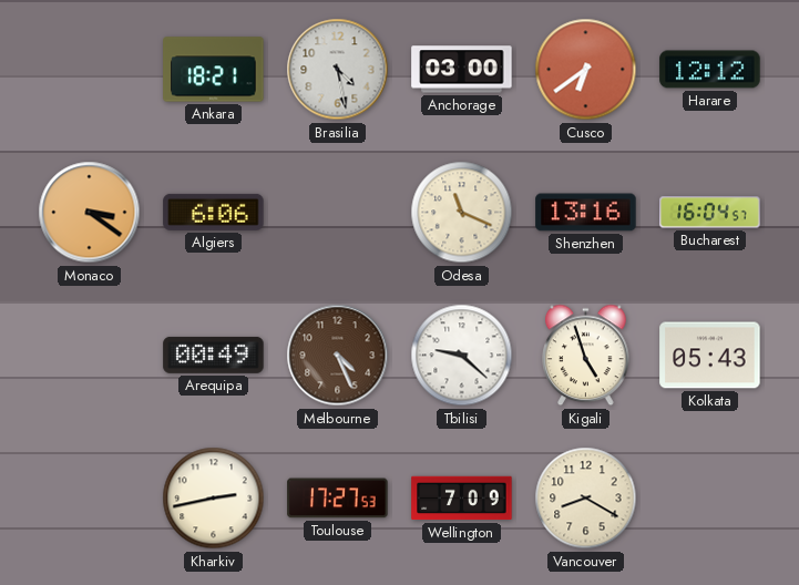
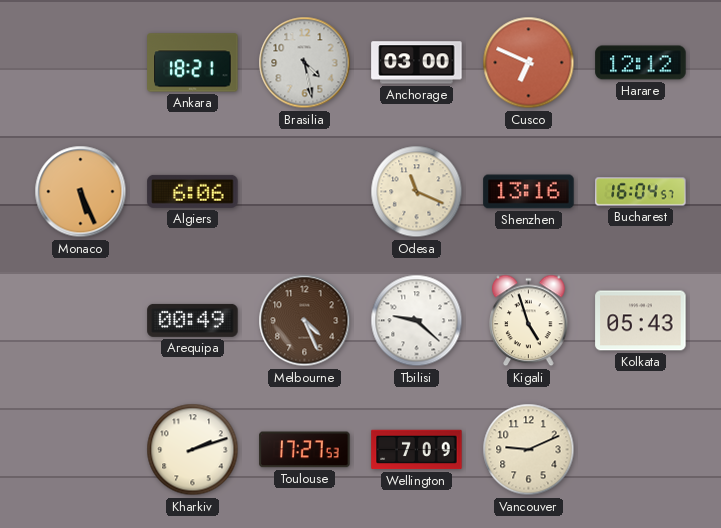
Cusco: 6:39 -> 6:49 (529, 63)
Monaco: 3:21 -> 5:26 (81, 192)
Kharkiv: 2:43 -> 2:12 (193, 450)
Vancouver: 8:20 -> 9:11 (529, 450)
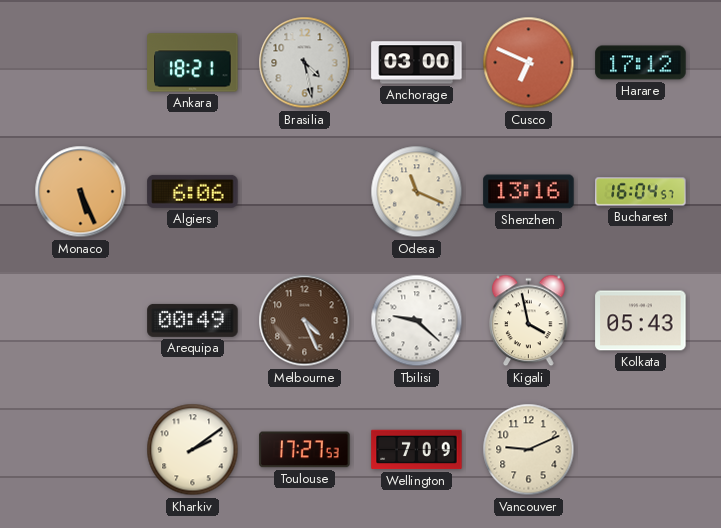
Harare: 12:12 -> 17:12 (641, 63)
Kigali: 4:57 -> 3:58 (529, 321)
Kharkiv: 2:12 -> 2:09 (193, 450)
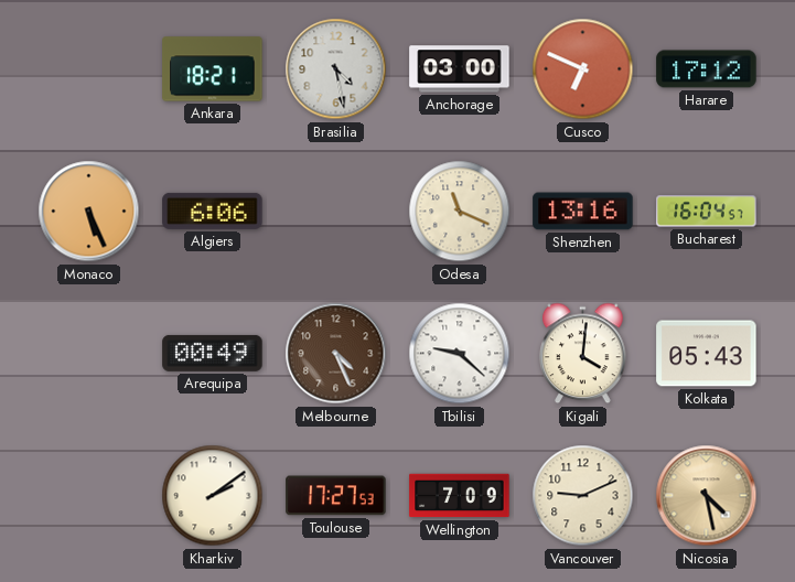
Kigali: 3:58 -> 4:01 (583, 354)
Nicosia: none -> 4:28 (707, 496)
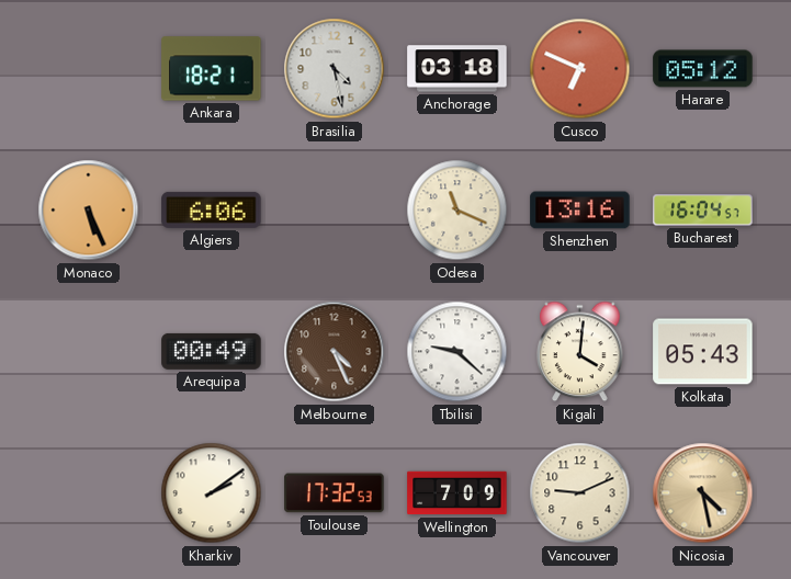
Anchorage: 03:00 -> 03:18 (457, 69)
Harare: 17:12 -> 05:12 (703, 69)
Toulouse: 17:27 -> 17:32 (335, 493)
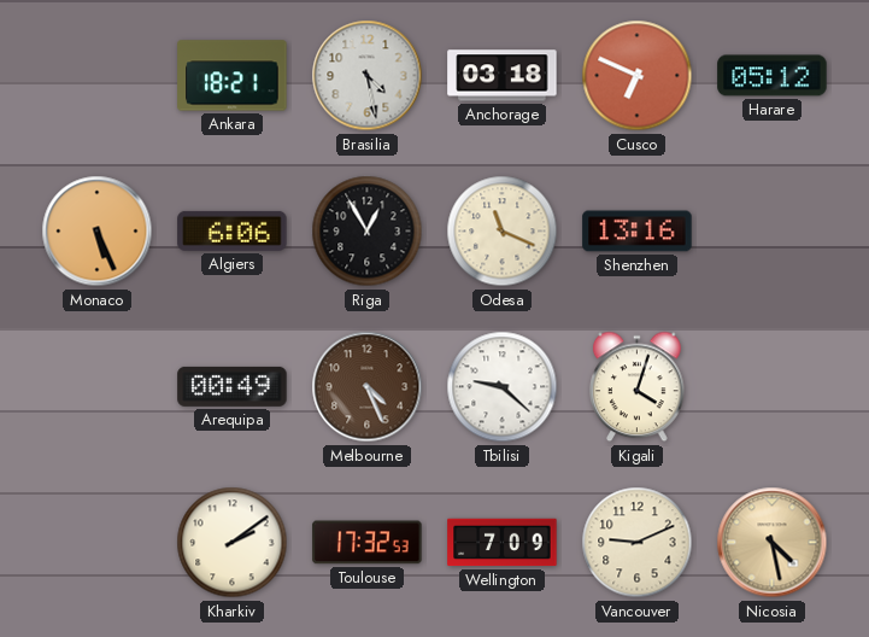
Riga: none -> 12:55 (368, 232)
Bucharest: 16:04 -> none (703, 211)
Kigali: 4:01 -> 4:03 (638, 387)
Kolkata: 05:43 -> none (703, 352)
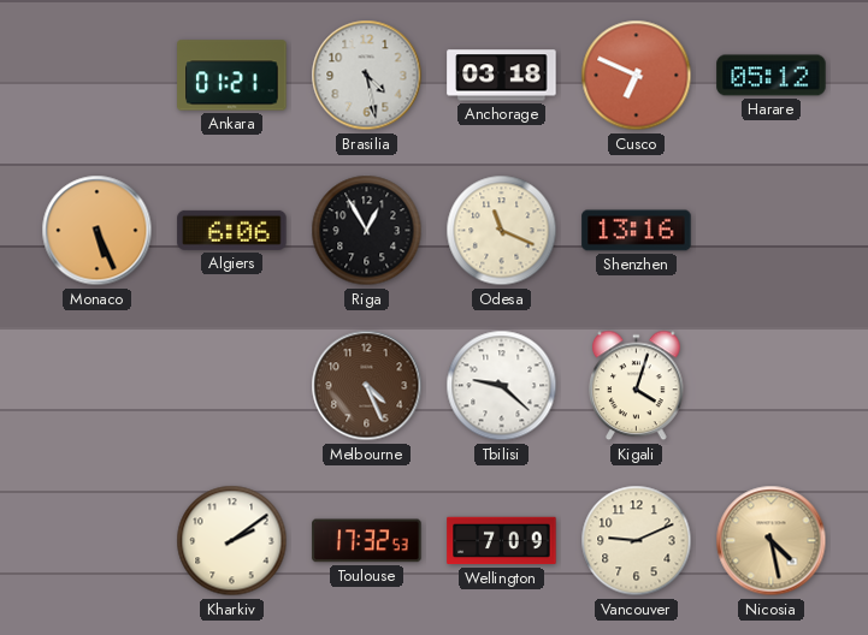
Ankara: 18:21 -> 01:21 (232, 76)
Arequipa: 00:49 -> none (233, 386)
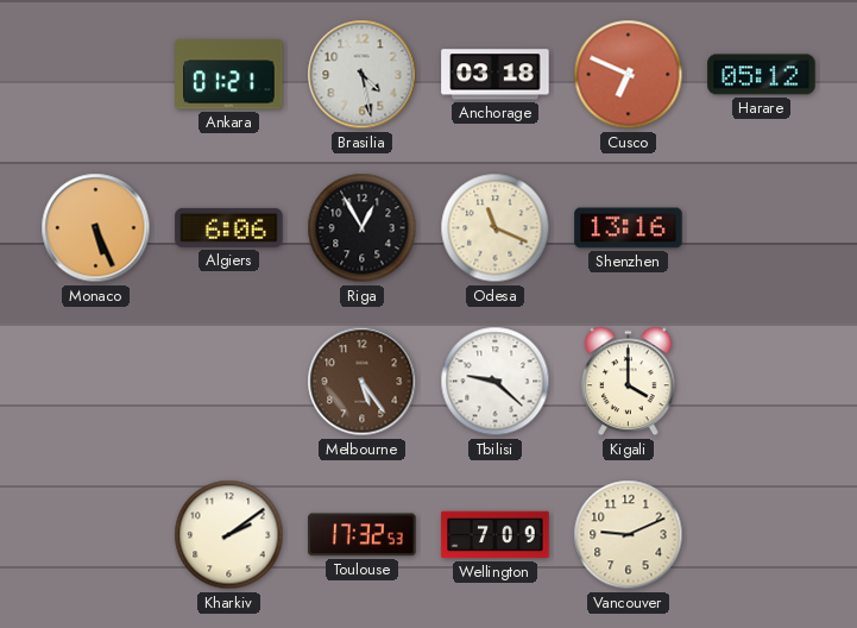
Melbourne: 4:26 -> 5:24 (363, 382)
Kigali: 4:03 -> 4:00 (629, 382)
Nicosia: 4:28 -> none (772, 541)
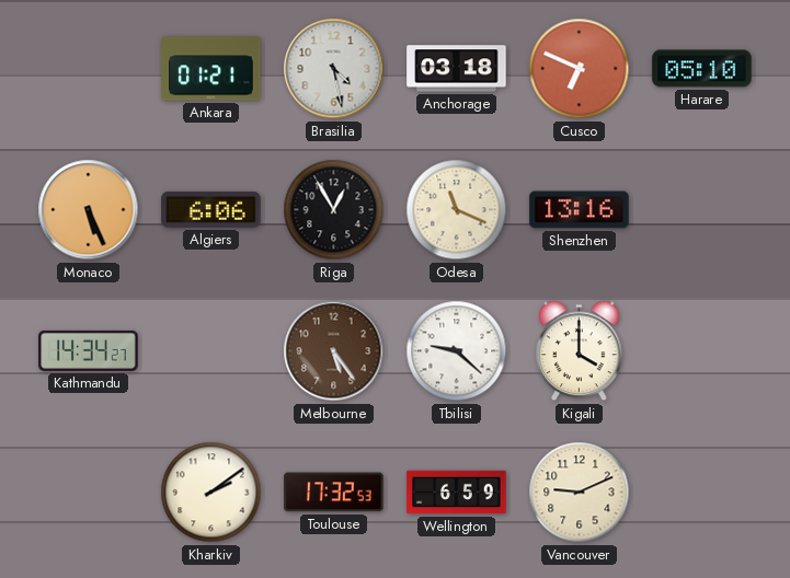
Harare: 05:12 -> 05:10 (702, 69)
Kathmandu: none -> 14:34 (89, 350)
Wellington: 7:09 -> 6:59 (457, 493)
